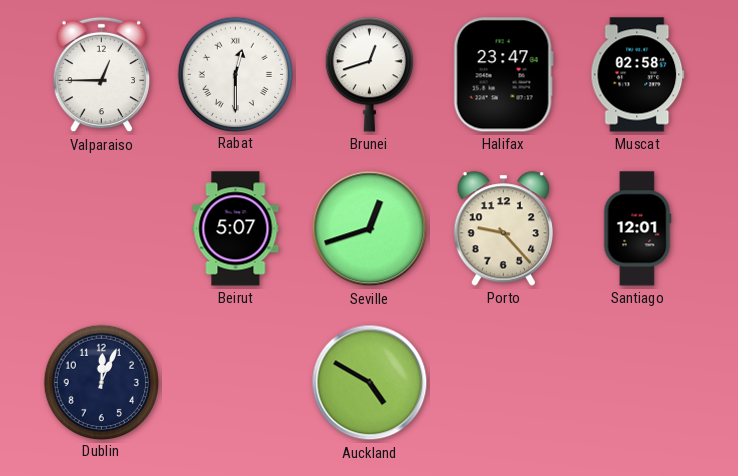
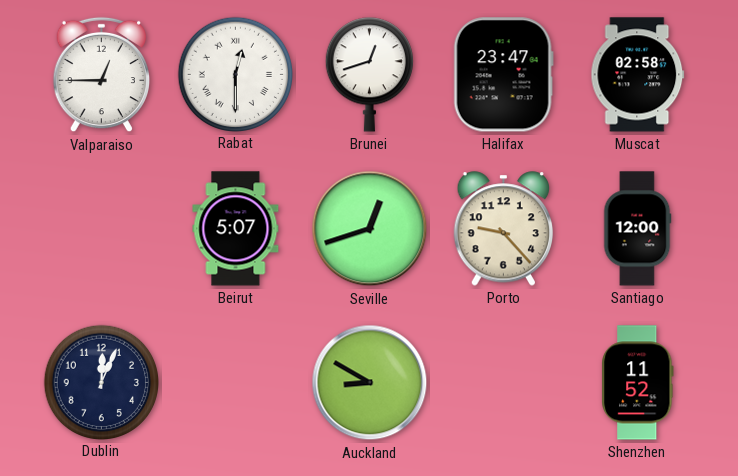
Santiago: 12:01 -> 12:00 (637, 229)
Auckland: 4:50 -> 8:50 (370, 383)
Shenzhen: none -> 11:52 (638, 383)
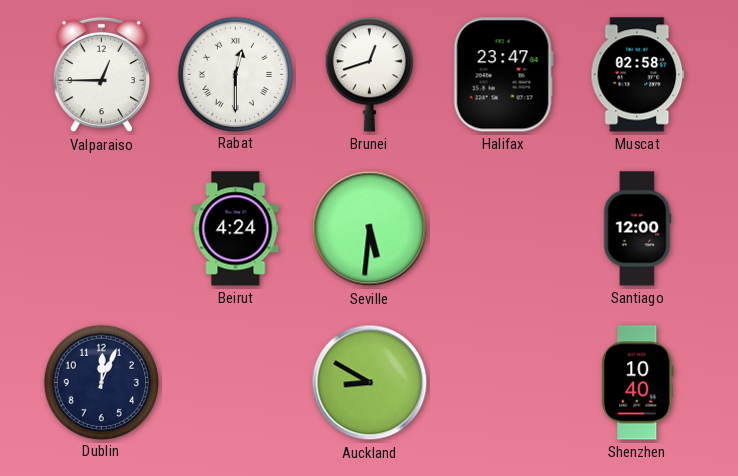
Beirut: 5:07 -> 4:24 (236, 229)
Seville: 12:42 -> 5:31 (370, 229)
Porto: 9:23 -> none (504, 229)
Shenzhen: 11:52 -> 10:40 (638, 383)
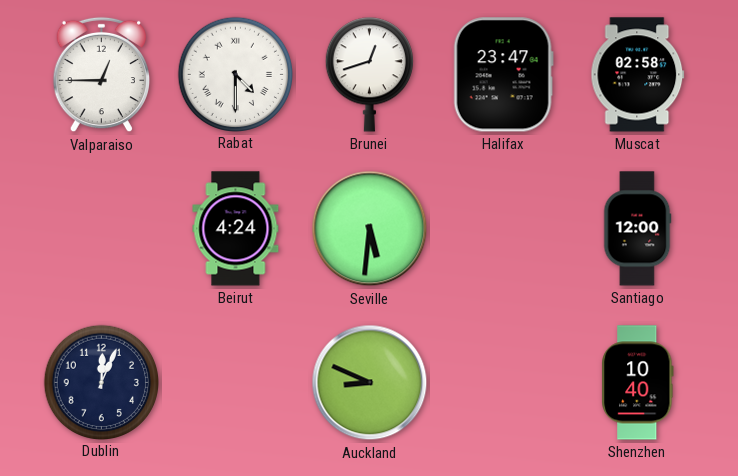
Rabat: 12:30 -> 4:30 (235, 74)
Auckland: 8:50 -> 8:49 (370, 383)
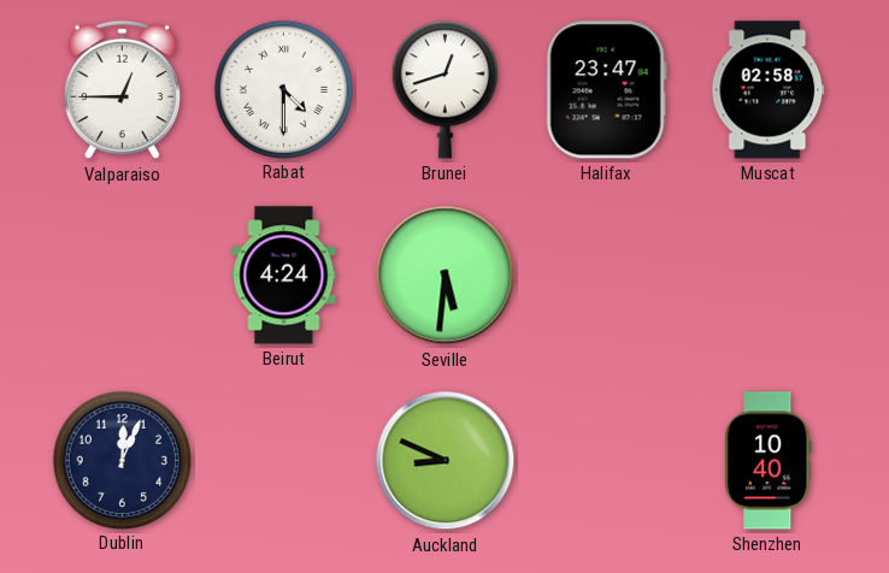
Santiago: 12:00 -> none (637, 229)
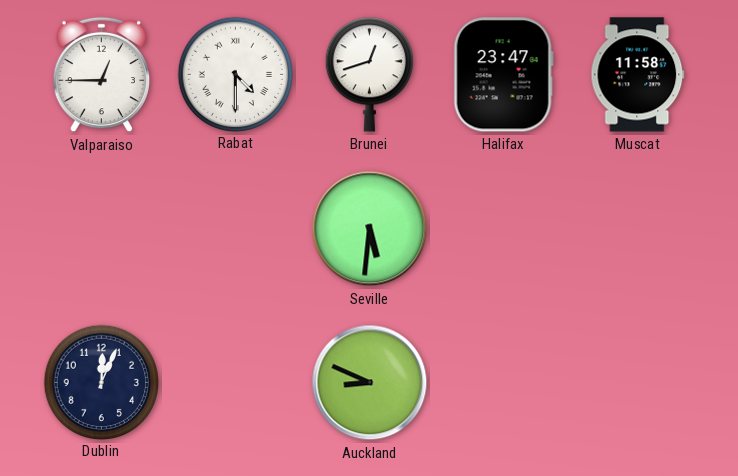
Muscat: 02:58 -> 11:58 (638, 75)
Beirut: 4:24 -> none (284, 276)
Shenzhen: 10:40 -> none (769, 461)
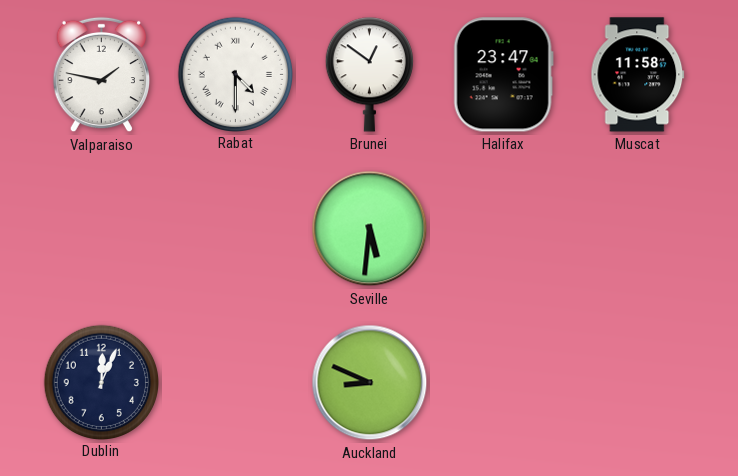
Valparaiso: 12:45 -> 1:47 (101, 75)
Brunei: 12:42 -> 12:51 (369, 75)
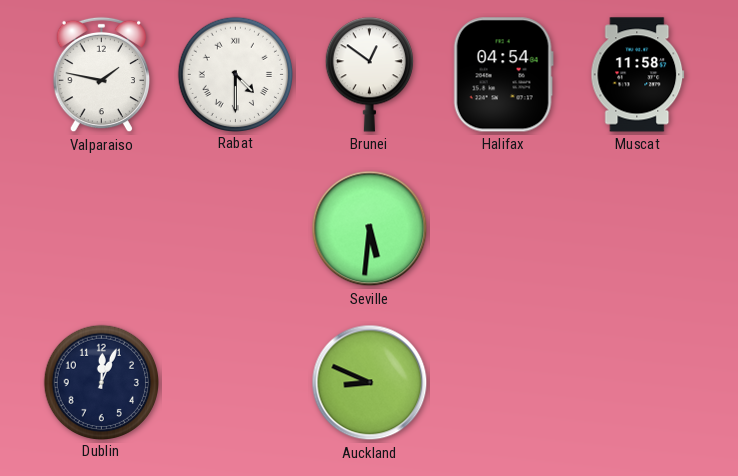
Halifax: 23:47 -> 04:54 (503, 75)
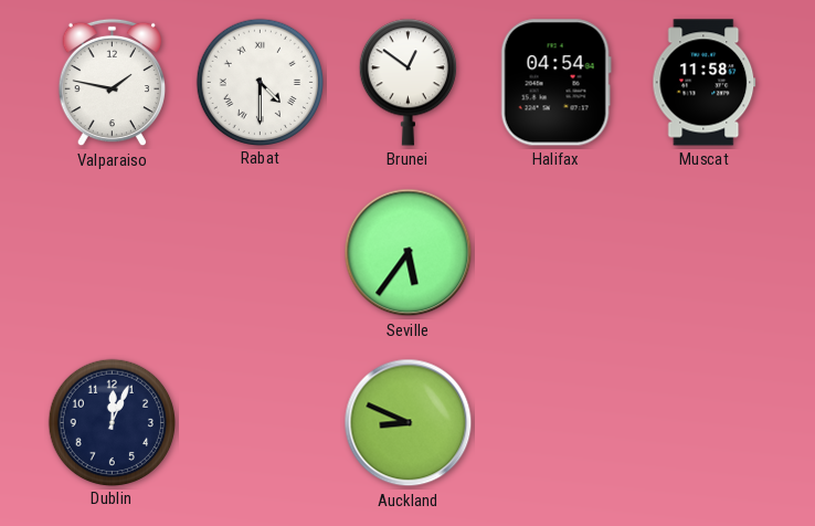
Seville: 5:31 -> 5:36 (409, 253)
